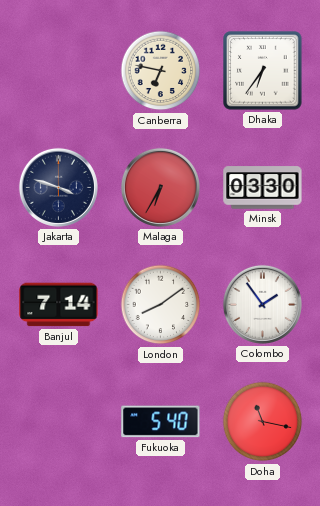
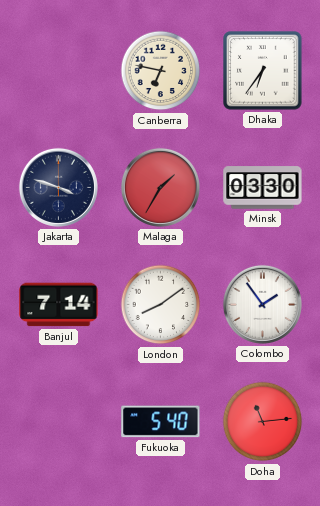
Malaga: 6:35 -> 1:35 (160, 187)
Doha: 11:17 -> 11:14 (263, 422)
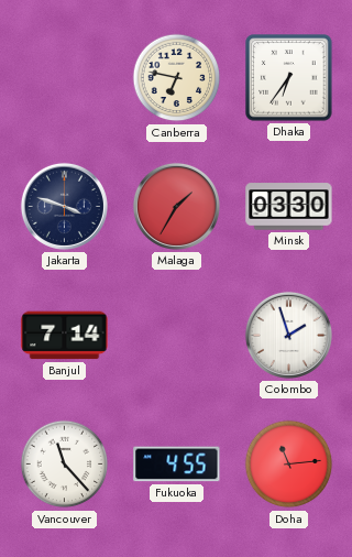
London: 8:09 -> none (161, 305)
Colombo: 1:54 -> 1:57 (288, 335)
Vancouver: none -> 11:23 (65, 465)
Fukuoka: 5:40 -> 4:55 (177, 465)
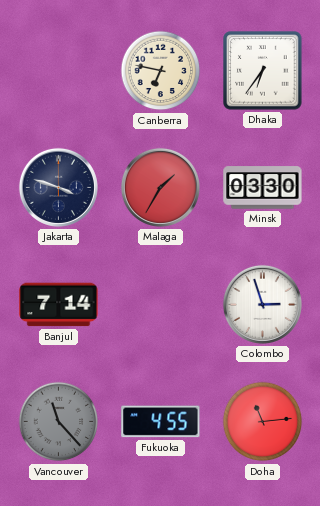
Colombo: 1:57 -> 2:57 (262, 304)
Vancouver dial: white -> grey (59, 422)
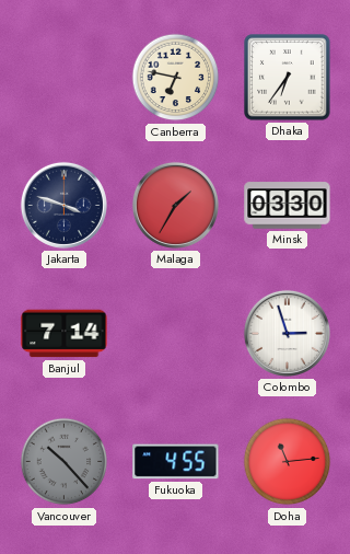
Vancouver: 11:23 -> 10:23 (65, 462)
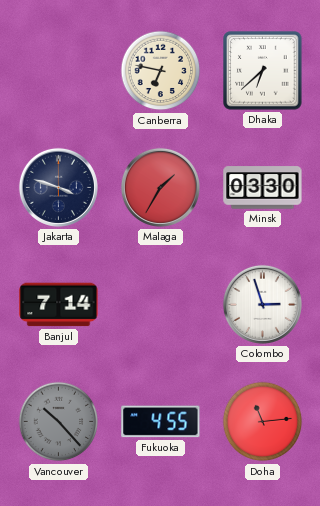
Dhaka: 6:36 -> 6:38 (263, 71)
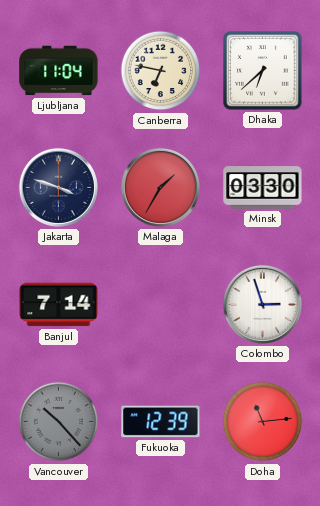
Ljubljana: none -> 11:04 (59, 71)
Fukuoka: 4:55 -> 12:39 (161, 422)
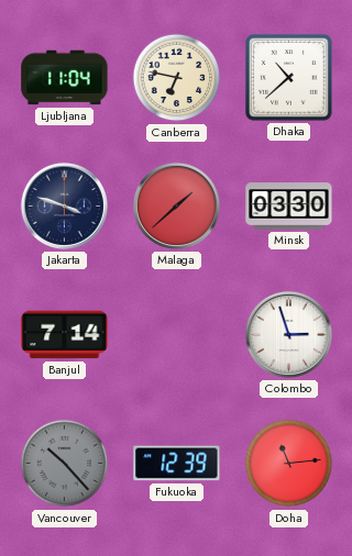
Dhaka: 6:38 -> 10:38 (289, 78)
Malaga: 1:35 -> 1:38 (176, 205)
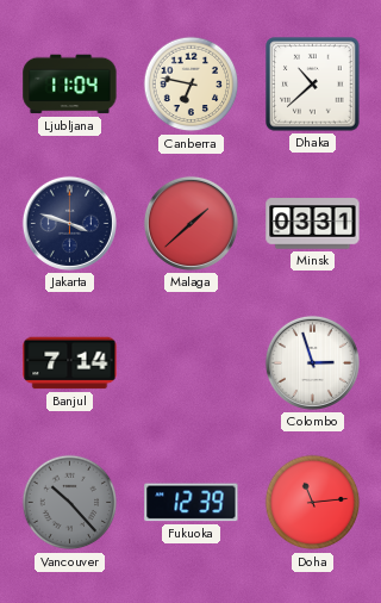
Minsk: 03:30 -> 03:31 (313, 224)
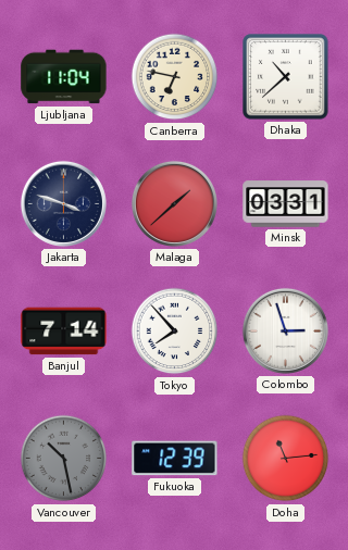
Tokyo: none -> 7:53 (175, 332)
Vancouver: 10:23 -> 10:28 (64, 459)
